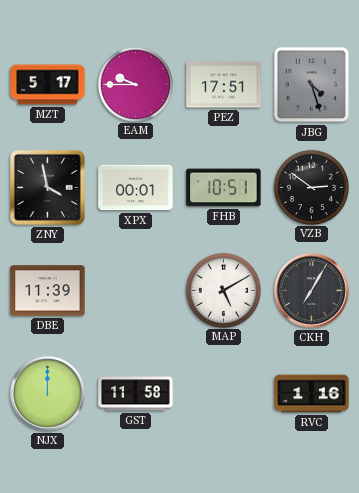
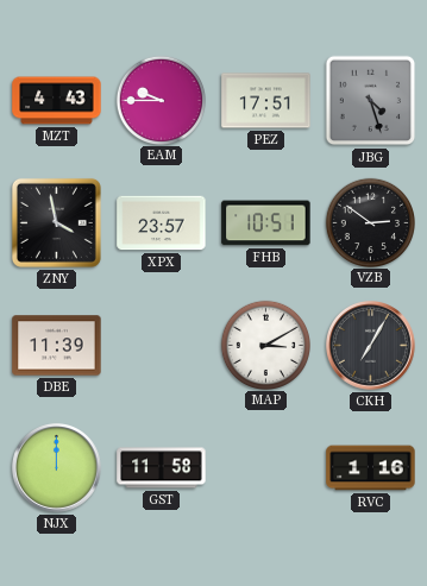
MZT: 5:17 -> 4:43 (57, 101)
XPX: 00:01 -> 23:57 (162, 223)
MAP: 5:10 -> 3:10 (265, 345)
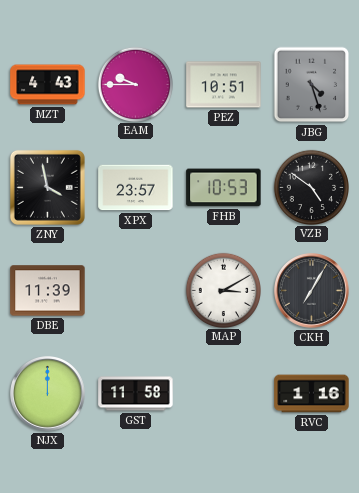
PEZ: 17:51 -> 10:51 (224, 85)
FHB: 10:51 -> 10:53 (224, 188)
VZB: 2:51 -> 4:51 (311, 187)
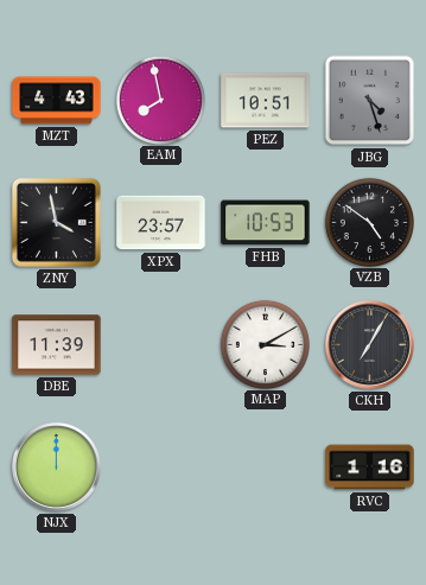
EAM: 9:45 -> 7:58 (160, 100)
GST: 11:58 -> none (136, 394)
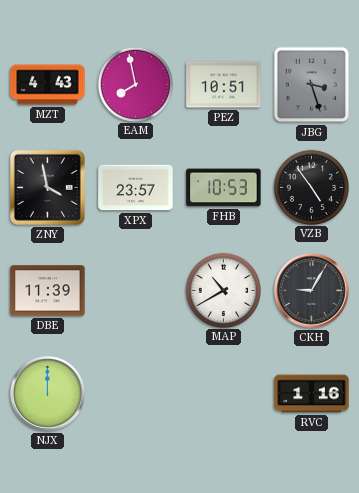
JBG: 4:27 -> 3:27 (312, 85)
VZB: 4:51 -> 4:54 (311, 187)
MAP: 3:10 -> 10:40 (223, 290)
CKH: 7:05 -> 9:05 (312, 291)
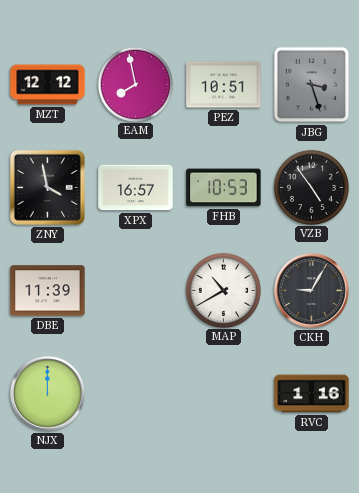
MZT: 4:43 -> 12:12 (48, 85)
XPX: 23:57 -> 16:57 (136, 188)
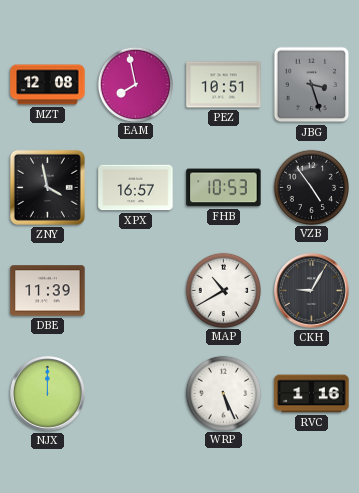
MZT: 12:12 -> 12:08 (48, 85)
WRP: none -> 5:26 (223, 393)
